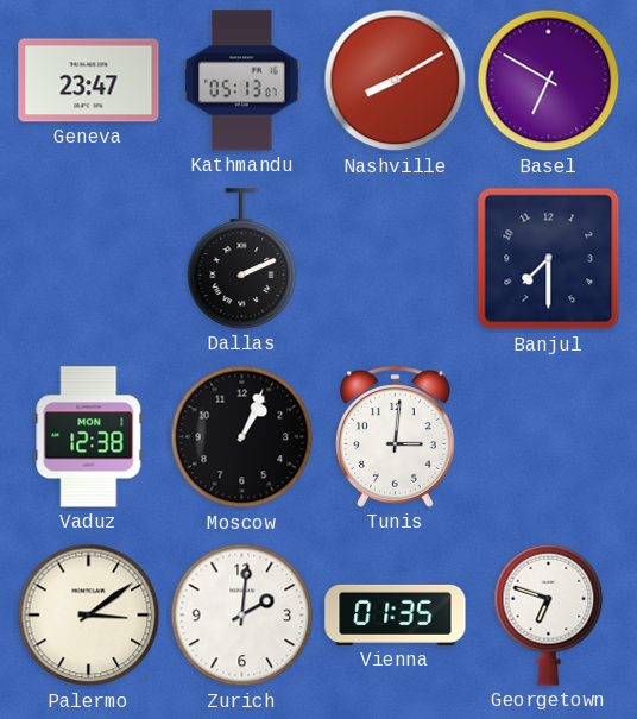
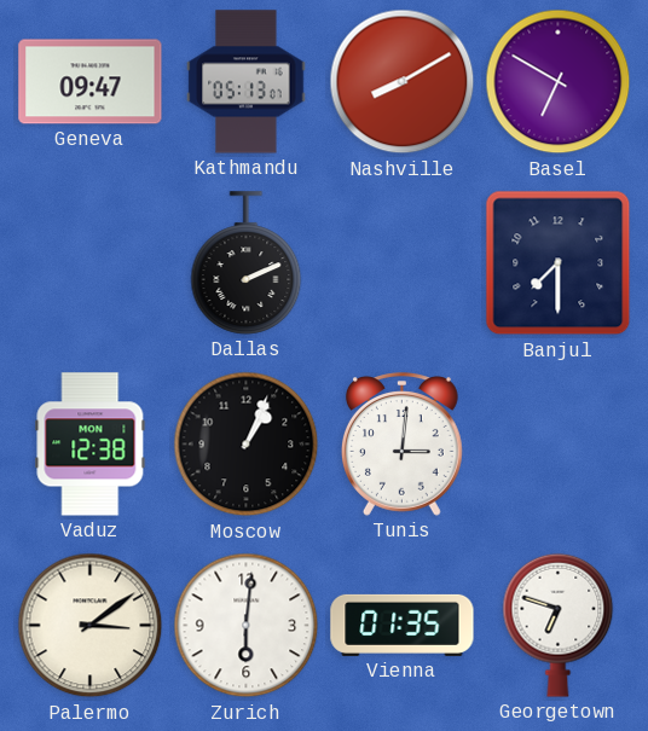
Geneva: 23:47 -> 09:47 (91, 82)
Zurich: 2:01 -> 6:01 (247, 626)
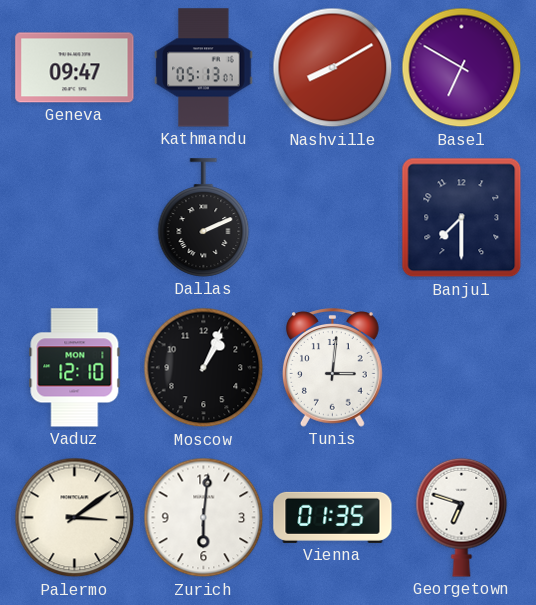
Vaduz: 12:38 -> 12:10 (75, 368)
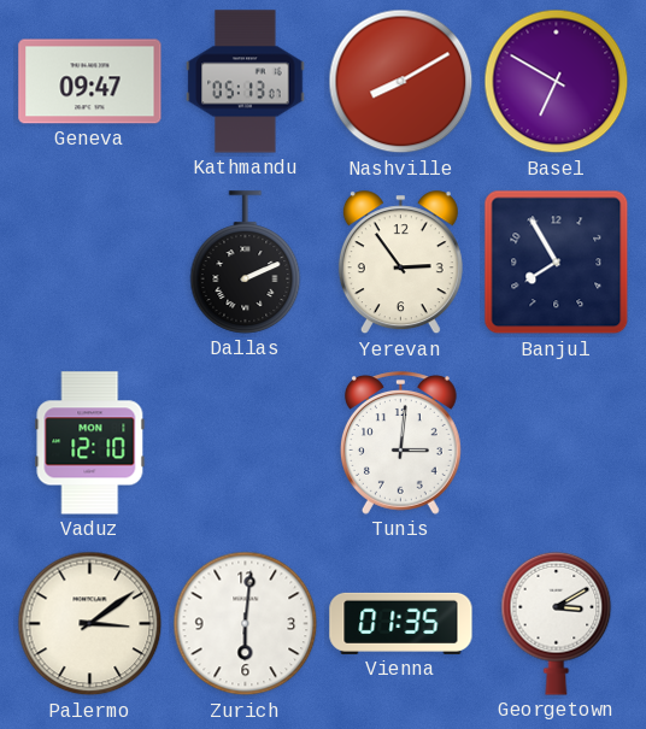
Yerevan: none -> 2:54 (400, 263)
Banjul: 7:30 -> 7:55 (557, 263)
Moscow: 1:04 -> none (204, 368)
Georgetown: 6:48 -> 3:10 (557, 623)
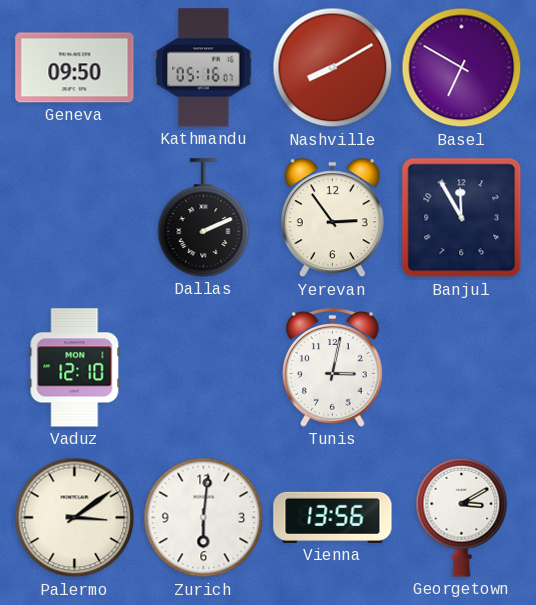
Geneva: 09:47 -> 09:50 (75, 68)
Kathmandu: 05:13 -> 05:16 (204, 68)
Banjul: 7:55 -> 11:55 (462, 218)
Tunis: 3:01 -> 3:02 (332, 368)
Vienna: 01:35 -> 13:56 (333, 517)
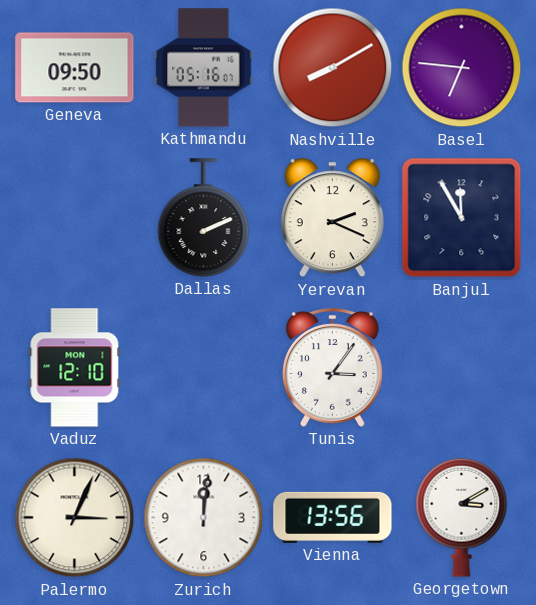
Basel: 6:50 -> 6:46 (462, 68)
Yerevan: 2:54 -> 2:19 (332, 218)
Tunis: 3:02 -> 3:06 (332, 368)
Palermo: 3:09 -> 3:04 (75, 518)
Zurich: 6:01 -> 12:01 (204, 518)
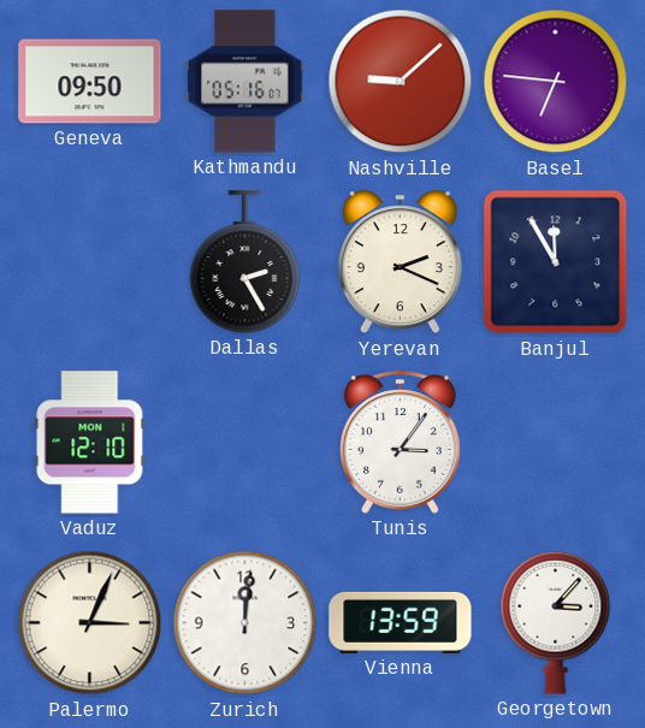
Nashville: 8:10 -> 9:08 (401, 82)
Dallas: 2:11 -> 2:25 (245, 262)
Vienna: 13:56 -> 13:59 (401, 622)
Georgetown: 3:10 -> 3:07 (556, 622)
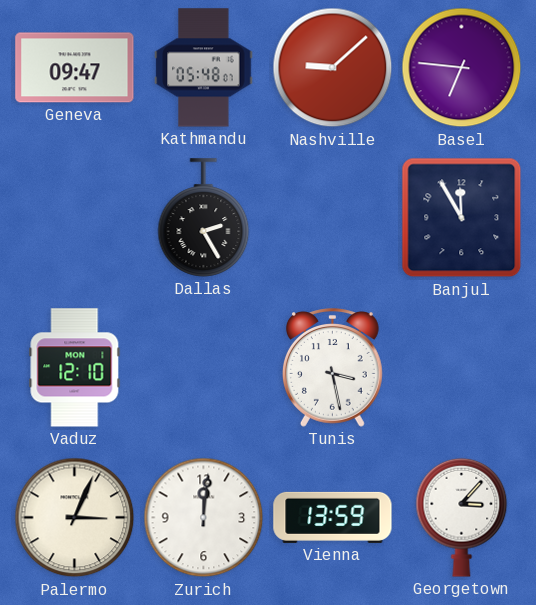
Geneva: 09:50 -> 09:47 (75, 68)
Kathmandu: 05:16 -> 05:48 (204, 68)
Yerevan: 2:19 -> none (400, 262)
Tunis: 3:06 -> 3:28 (332, 368)
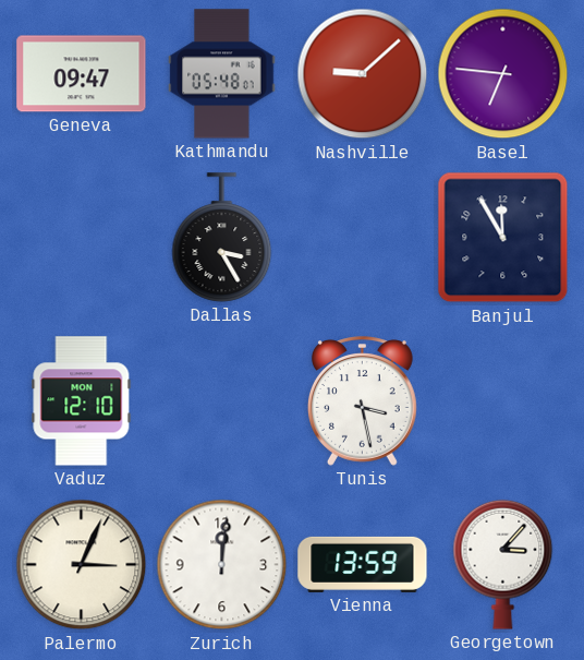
Dallas: 2:25 -> 3:25 (222, 238)
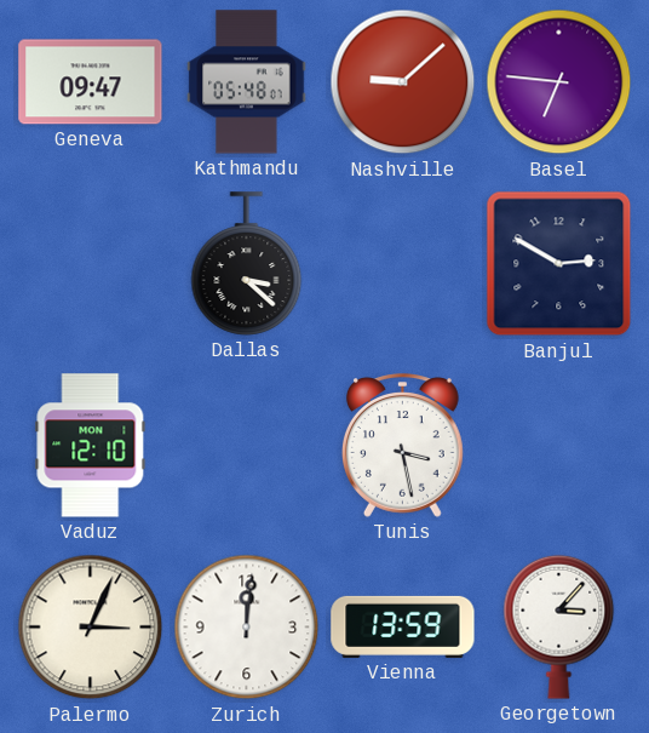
Dallas: 3:25 -> 3:22 (247, 264)
Banjul: 11:55 -> 2:50 (559, 264)
